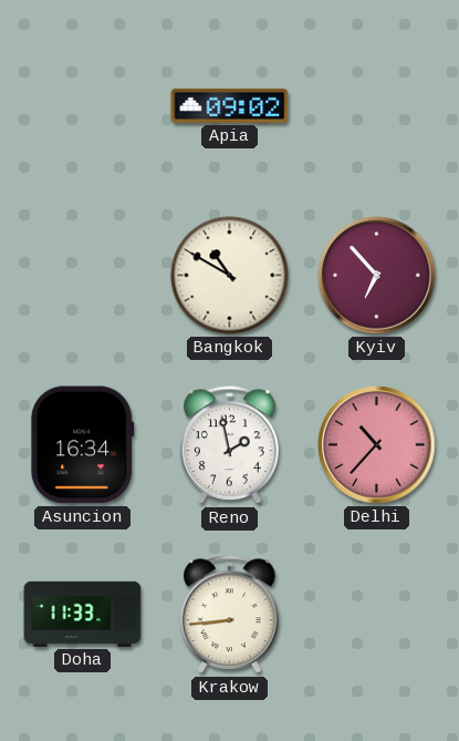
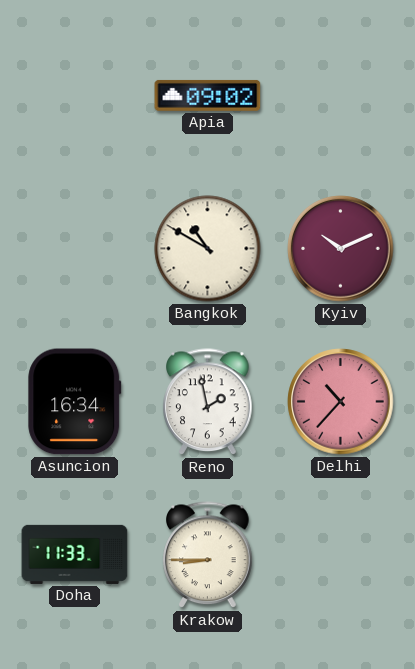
Kyiv: 6:53 -> 10:11 (341, 249)
Krakow: 8:44 -> 8:45 (208, 555)
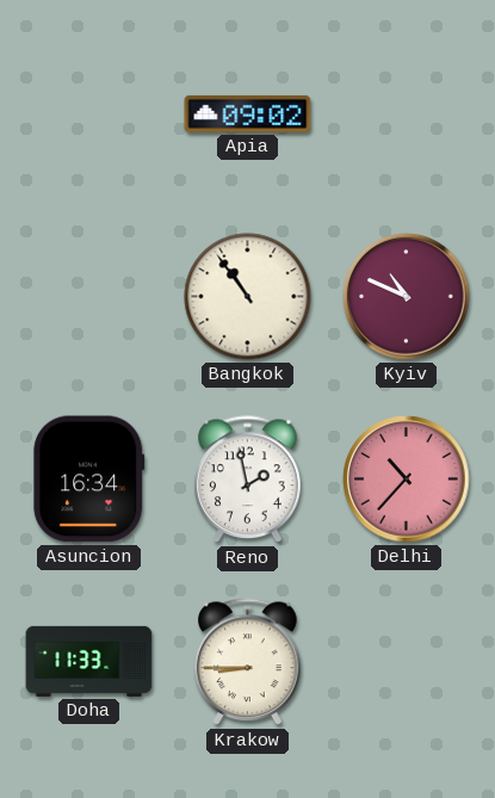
Bangkok: 10:50 -> 10:54 (248, 297)
Kyiv: 10:11 -> 10:49 (407, 297)
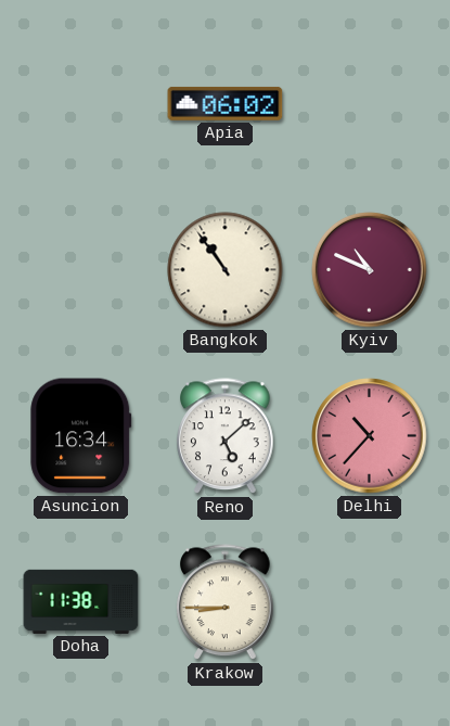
Apia: 09:02 -> 06:02 (226, 103)
Reno: 1:58 -> 5:08 (226, 436)
Doha: 11:33 -> 11:38 (81, 601)
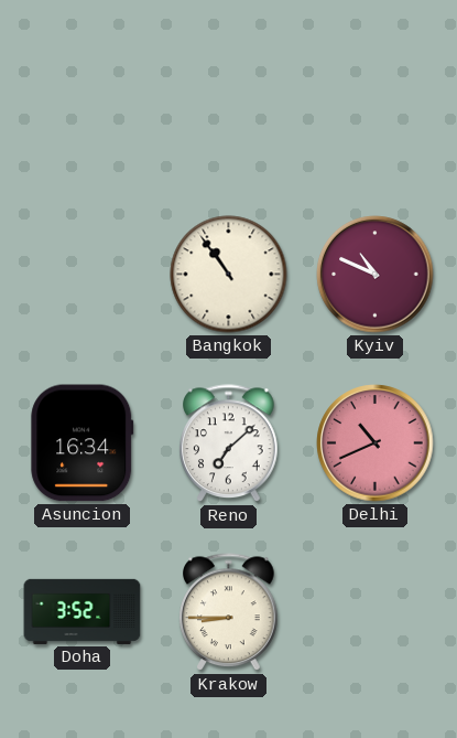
Apia: 06:02 -> none (226, 103)
Reno: 5:08 -> 7:08 (229, 443)
Delhi: 10:37 -> 10:41 (376, 443)
Doha: 11:38 -> 3:52 (83, 611)
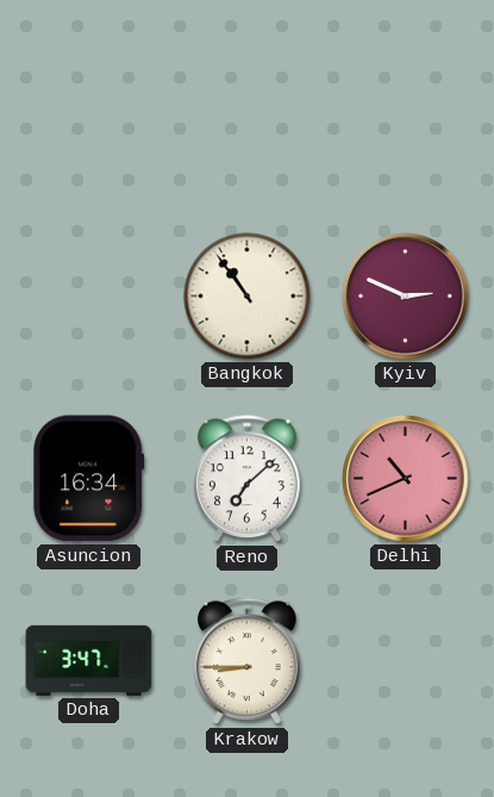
Kyiv: 10:49 -> 2:49 (406, 297)
Doha: 3:52 -> 3:47 (89, 660)
